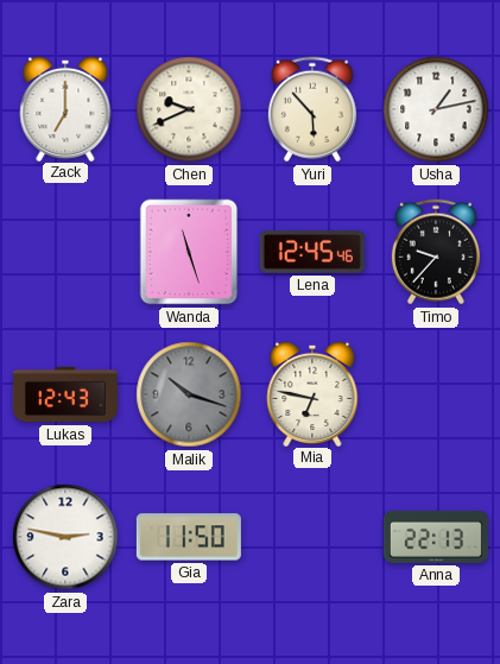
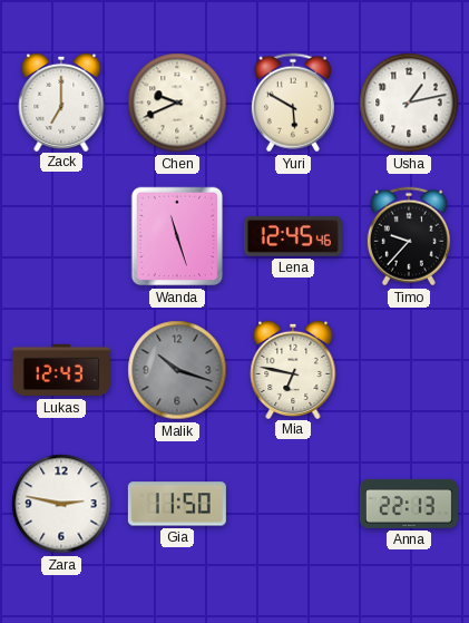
Yuri: 5:53 -> 5:50 (293, 103)
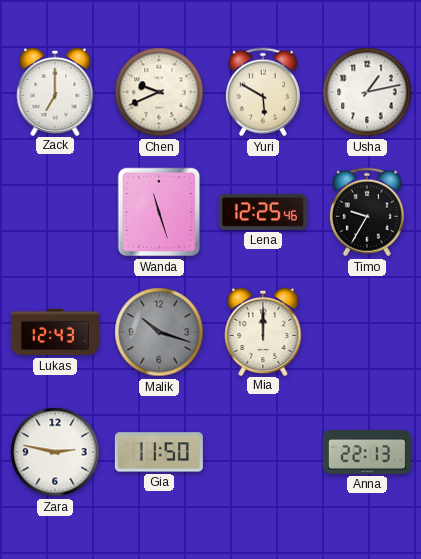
Lena: 12:45 -> 12:25 (263, 212)
Timo: 9:37 -> 9:35 (367, 212)
Mia: 6:47 -> 12:00 (263, 331)
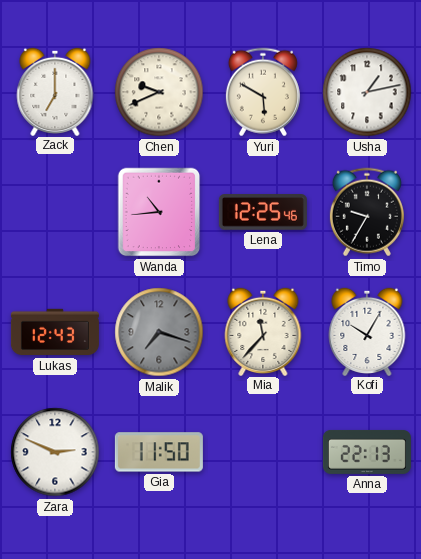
Wanda: 11:27 -> 10:44 (159, 212)
Malik: 10:18 -> 7:18 (159, 332)
Mia: 12:00 -> 11:37 (263, 331)
Kofi: none -> 10:05 (367, 331)
Zara: 2:47 -> 2:49 (55, 452)
